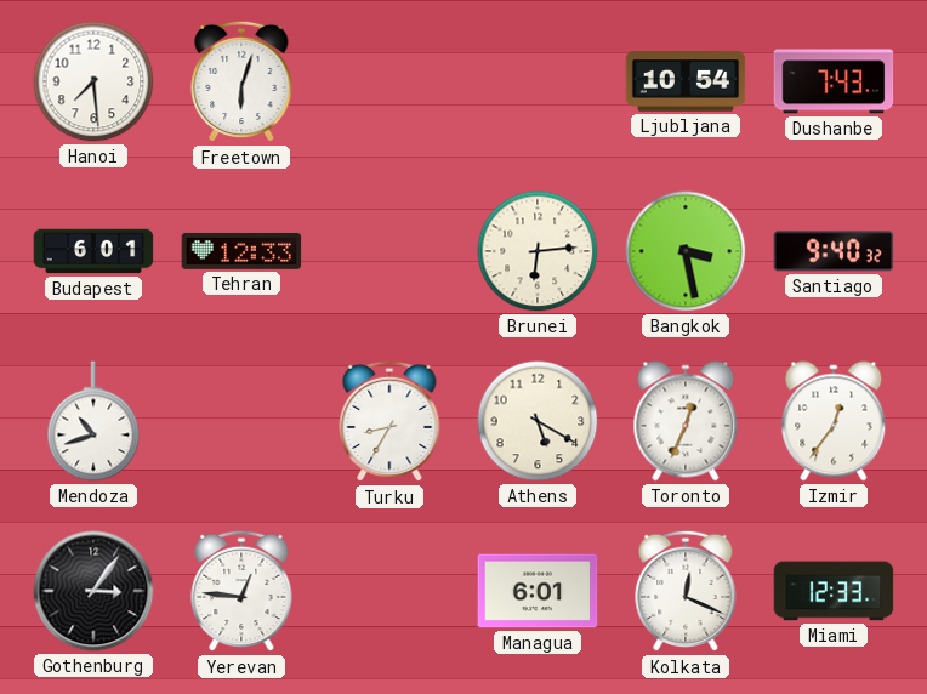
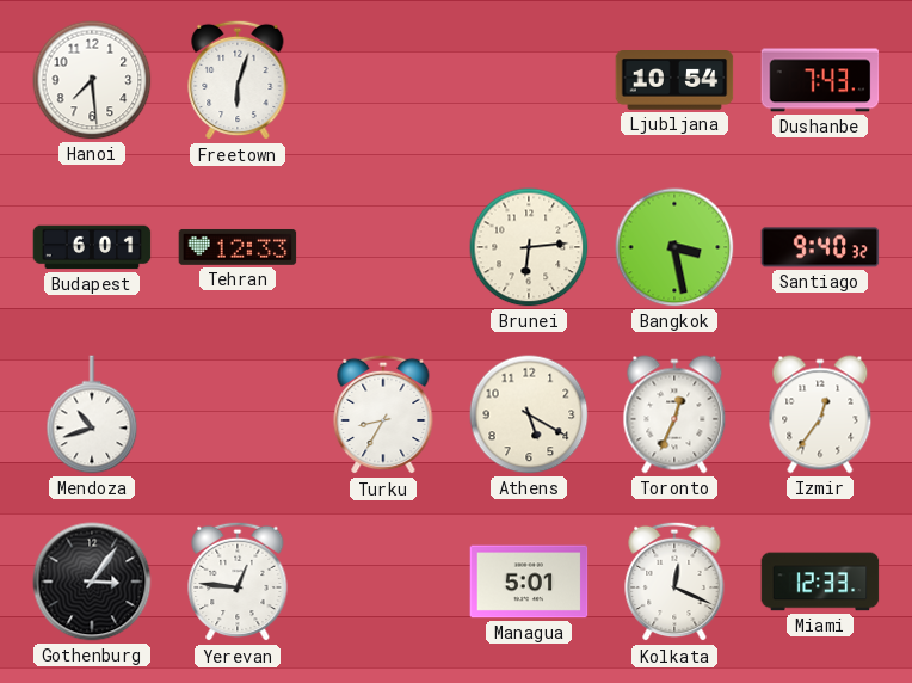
Managua: 6:01 -> 5:01 (529, 582)
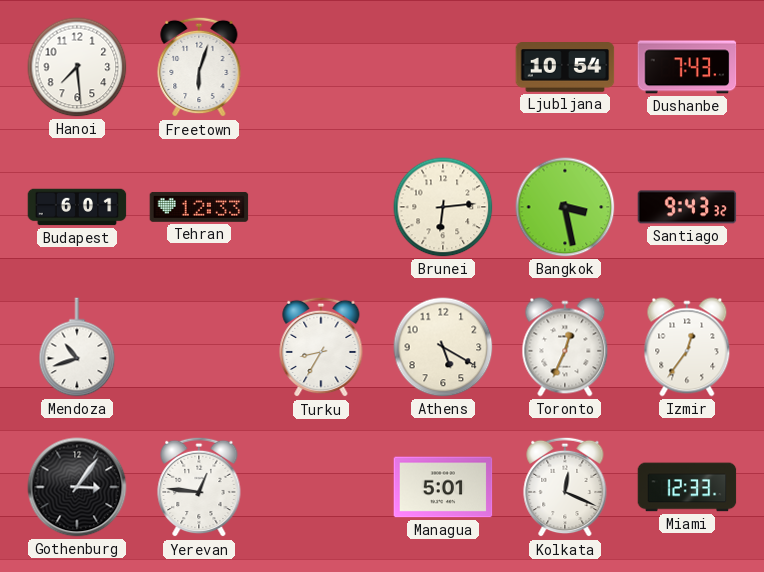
Santiago: 9:40 -> 9:43 (687, 207)
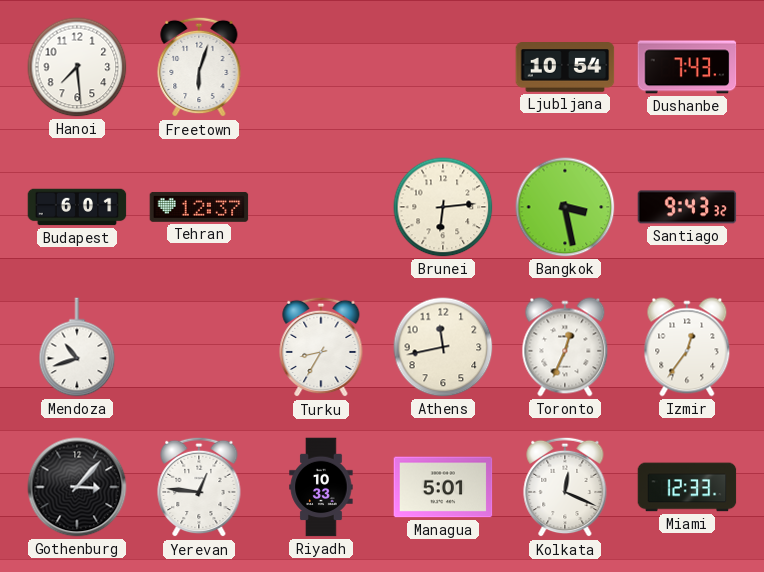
Tehran: 12:33 -> 12:37 (199, 207)
Athens: 5:20 -> 11:43 (443, 347)
Gothenburg: 3:06 -> 3:07 (77, 487)
Riyadh: none -> 10:33 (321, 487)
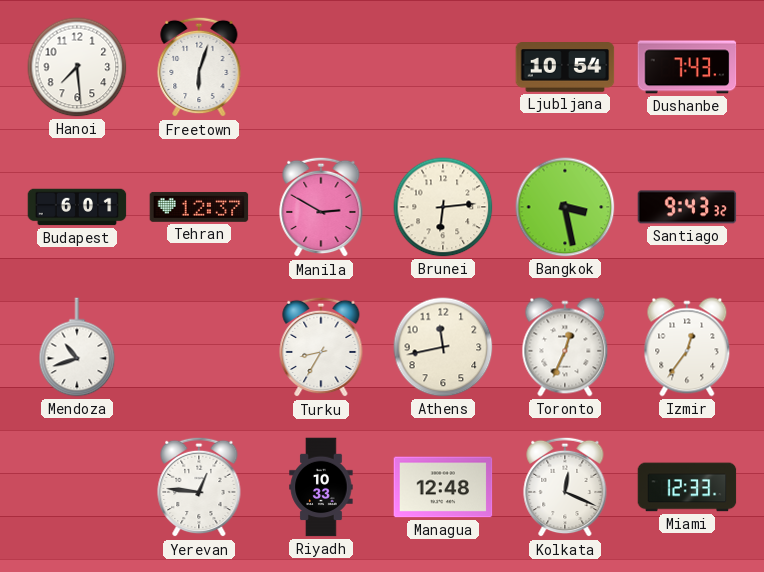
Manila: none -> 2:50 (321, 207)
Gothenburg: 3:07 -> none (77, 487)
Managua: 5:01 -> 12:48 (443, 487)
